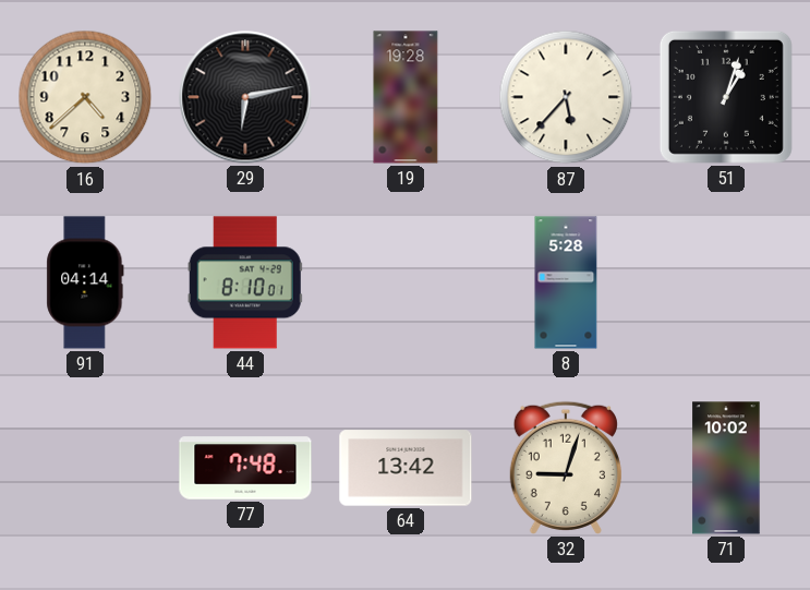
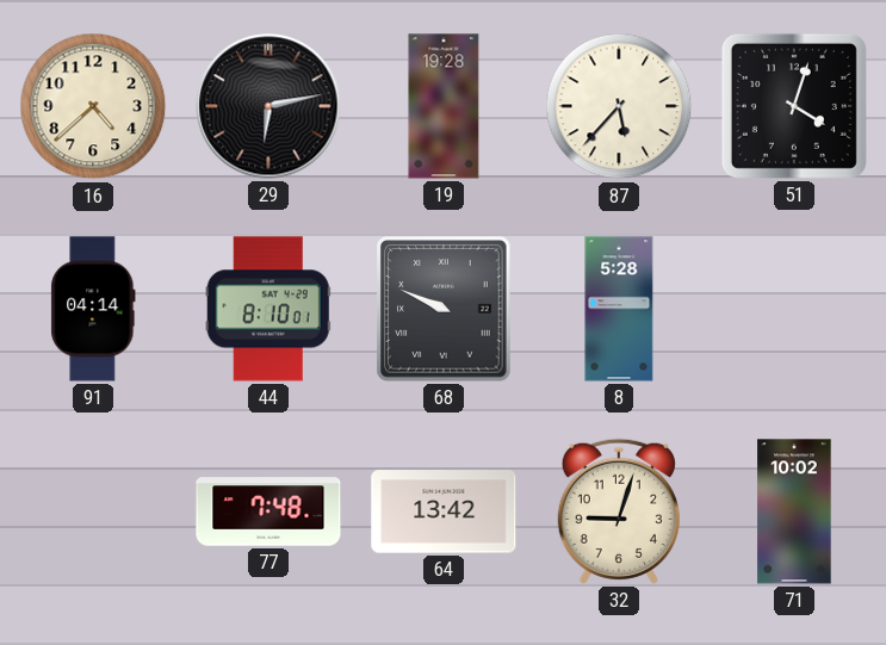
51: 1:03 -> 4:03 (794, 106)
68: none -> 9:49 (444, 309)
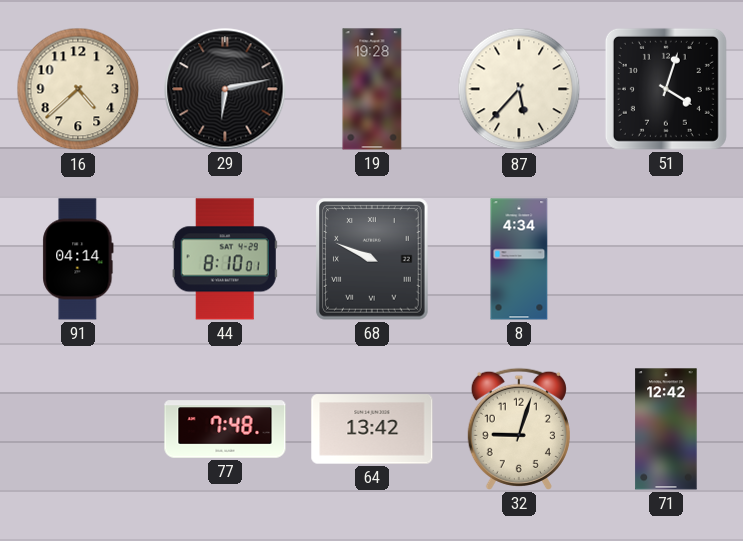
8: 5:28 -> 4:34 (519, 259)
71: 10:02 -> 12:42 (666, 429)
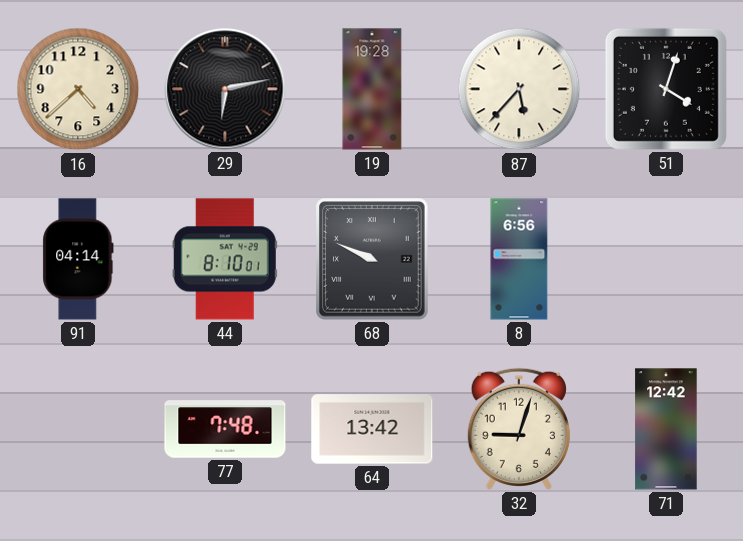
8: 4:34 -> 6:56 (519, 259)
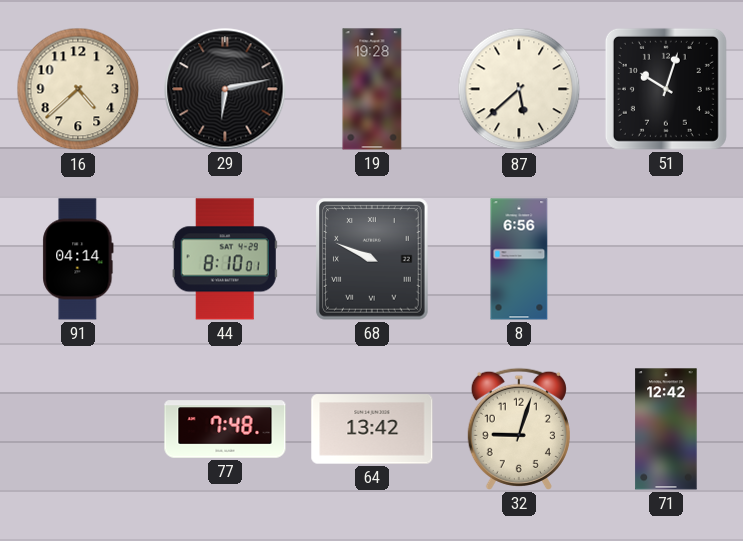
87: 5:37 -> 5:38 (519, 89)
51: 4:03 -> 10:03 (666, 89)
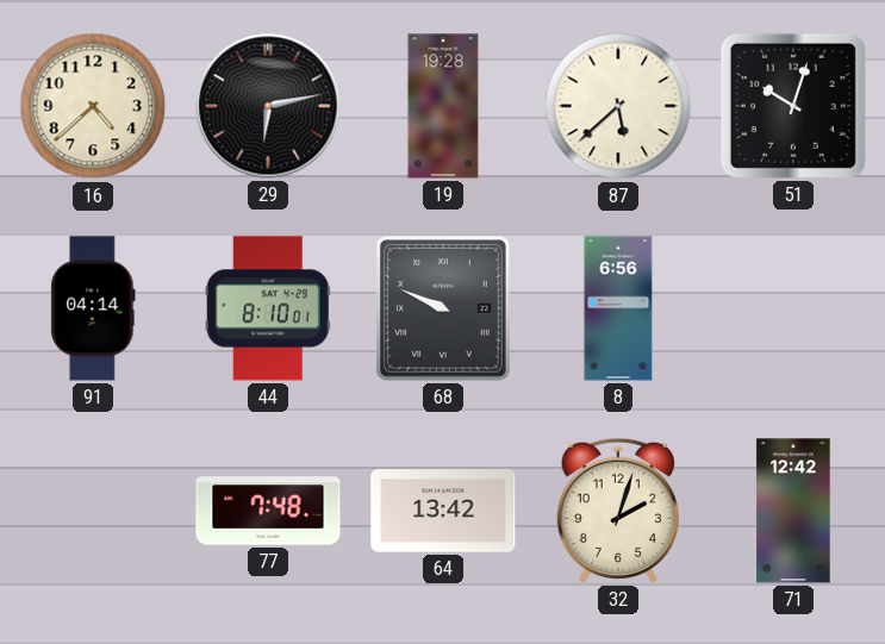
32: 9:03 -> 2:03 (618, 511)
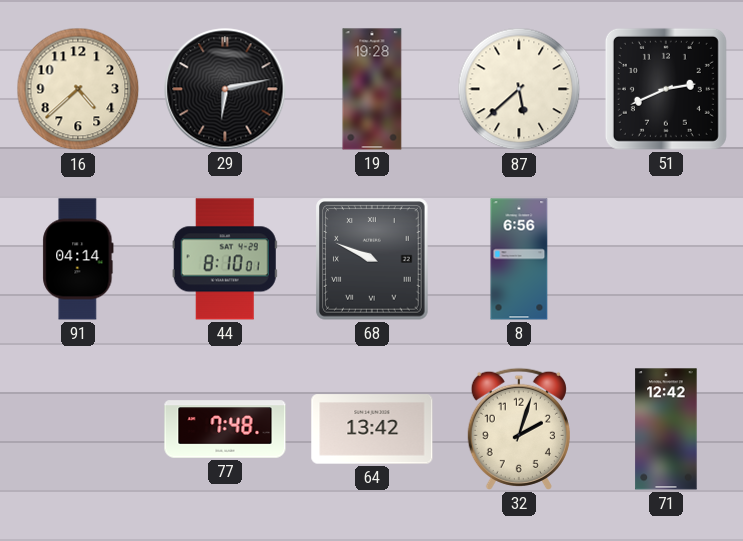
51: 10:03 -> 2:41 (666, 89)
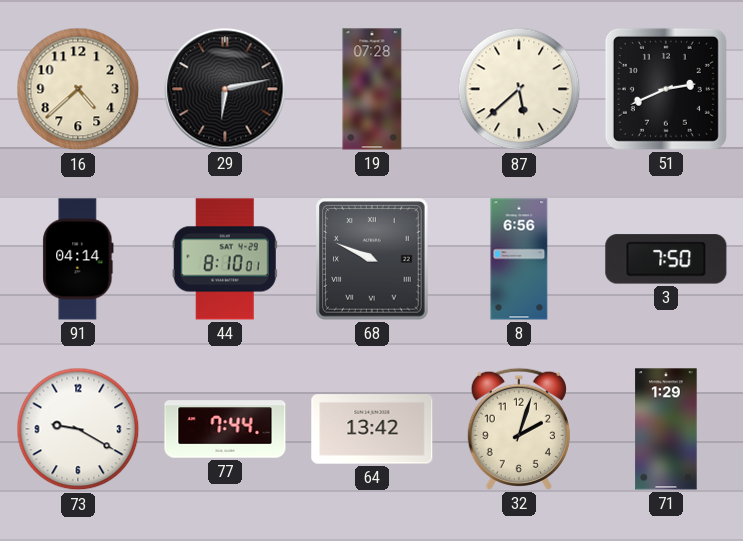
19: 19:28 -> 07:28 (372, 89)
3: none -> 7:50 (666, 259)
73: none -> 9:20 (78, 429)
77: 7:48 -> 7:44 (225, 429)
71: 12:42 -> 1:29 (666, 429)
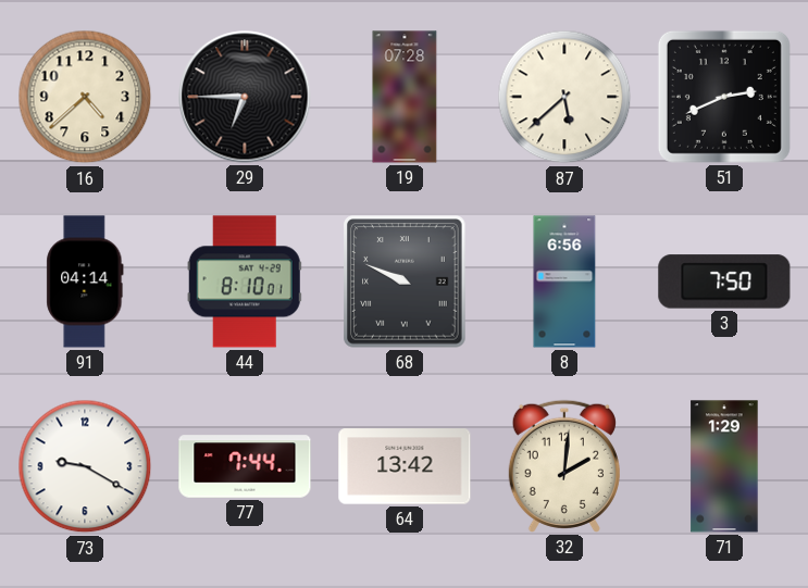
29: 6:13 -> 6:45 (245, 97)
32: 2:03 -> 2:01 (564, 466)
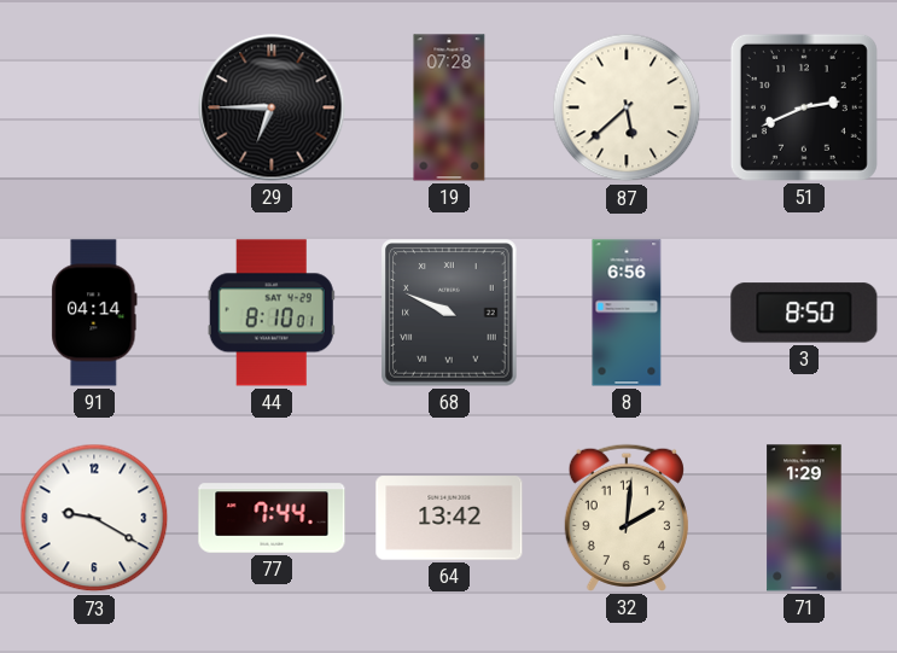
16: 4:38 -> none (85, 97)
3: 7:50 -> 8:50 (804, 313)
